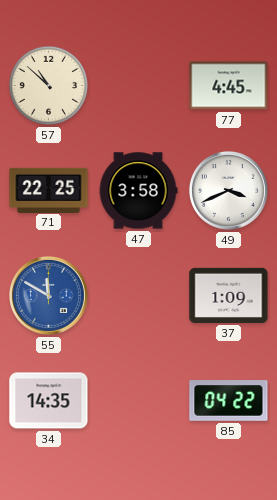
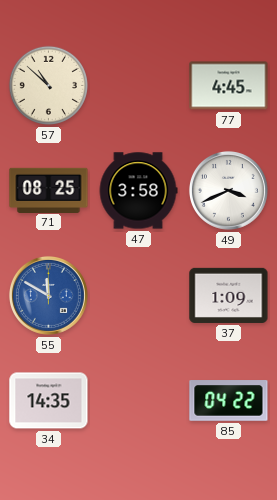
71: 22:25 -> 08:25 (49, 190)
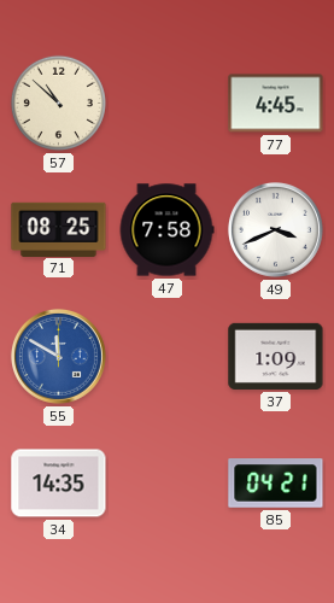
47: 3:58 -> 7:58 (166, 230)
85: 04:22 -> 04:21 (276, 484)
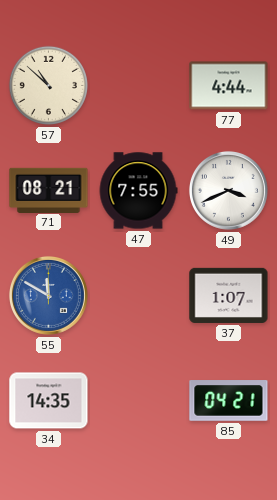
77: 4:45 -> 4:44 (229, 86)
71: 08:25 -> 08:21 (49, 190)
47: 7:58 -> 7:55 (138, 191)
37: 1:09 -> 1:07 (229, 295)
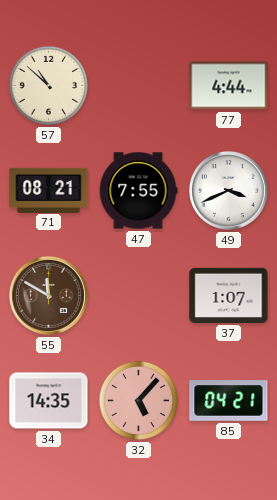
55 dial: blue -> brown (48, 295)
32: none -> 5:07 (138, 400)
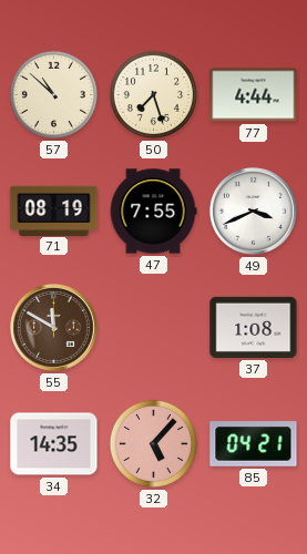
50: none -> 7:27 (153, 94)
71: 08:21 -> 08:19 (54, 211)
37: 1:07 -> 1:08 (254, 327)
